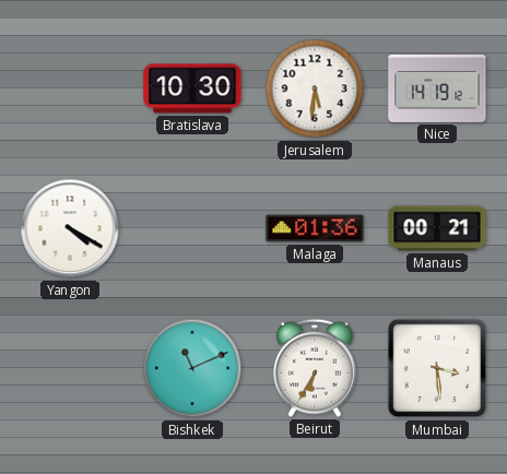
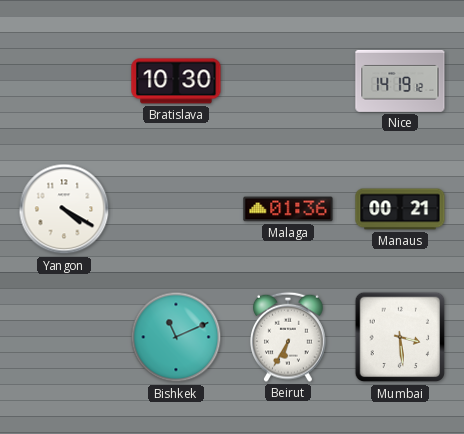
Jerusalem: 5:31 -> none (315, 88)
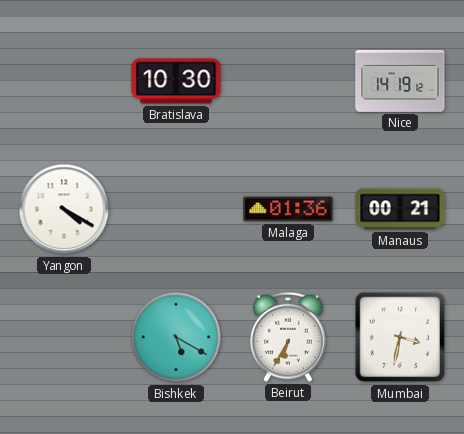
Bishkek: 11:11 -> 5:20 (176, 337)
Mumbai: 3:29 -> 3:32 (400, 337)
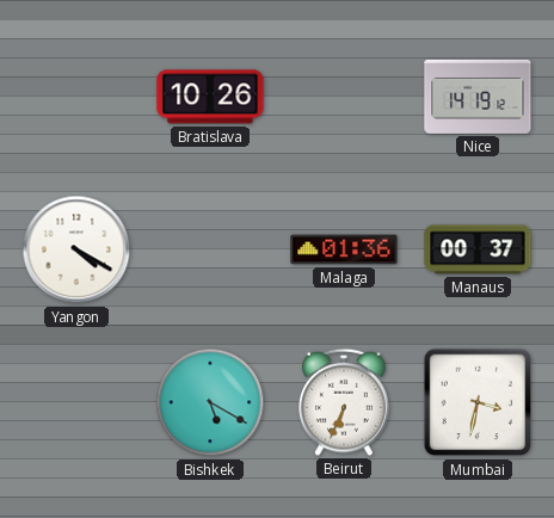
Bratislava: 10:30 -> 10:26 (210, 97)
Manaus: 00:21 -> 00:37 (478, 249)
Beirut: 6:35 -> 6:34 (345, 402)
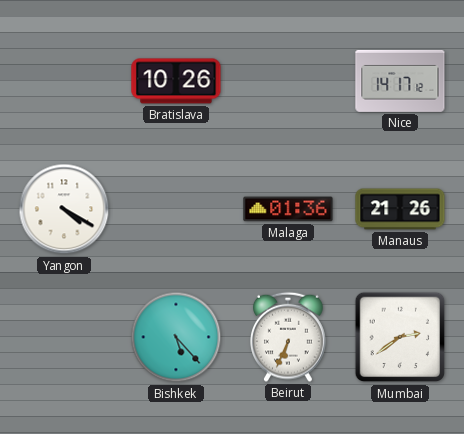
Nice: 14:19 -> 14:17 (400, 81)
Manaus: 00:37 -> 21:26 (400, 209)
Bishkek: 5:20 -> 5:23 (176, 337)
Mumbai: 3:32 -> 2:39 (400, 337)
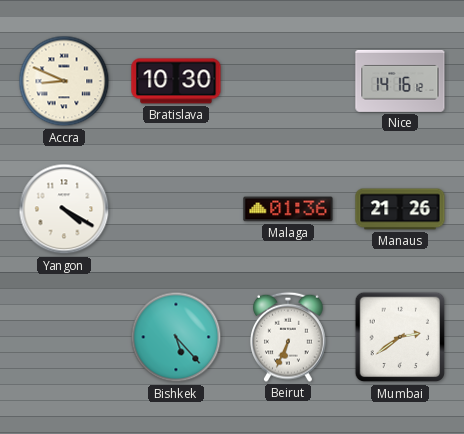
Accra: none -> 8:49 (64, 81)
Bratislava: 10:26 -> 10:30 (176, 81)
Nice: 14:17 -> 14:16 (400, 81)
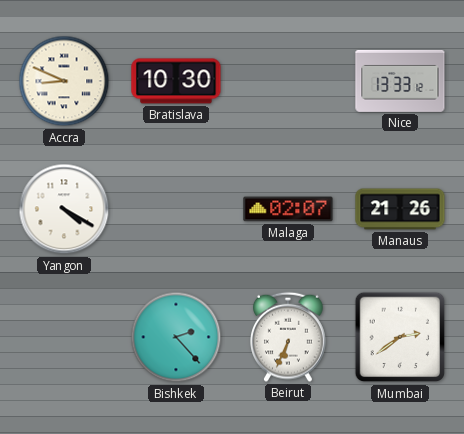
Nice: 14:16 -> 13:33 (400, 81)
Malaga: 01:36 -> 02:07 (288, 209)
Bishkek: 5:23 -> 2:23 (176, 337)
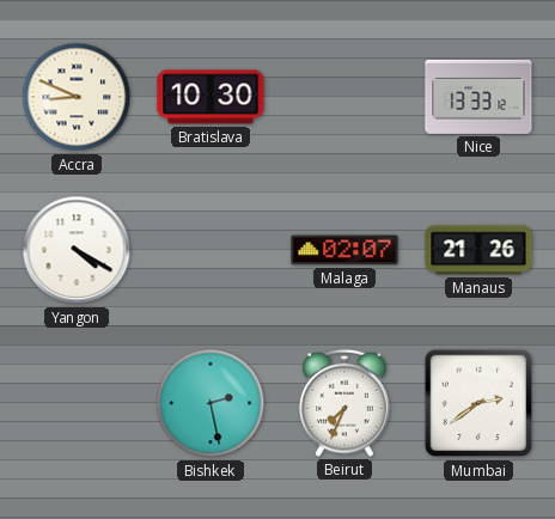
Bishkek: 2:23 -> 2:28 (211, 403)
Beirut: 6:34 -> 7:34 (346, 403)
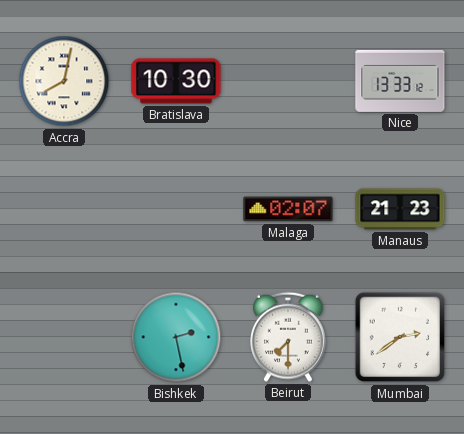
Accra: 8:49 -> 8:02 (64, 81)
Yangon: 4:20 -> none (77, 250)
Manaus: 21:26 -> 21:23 (400, 209)
Beirut: 7:34 -> 7:30 (289, 337)
